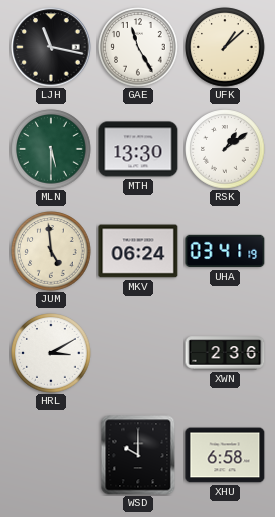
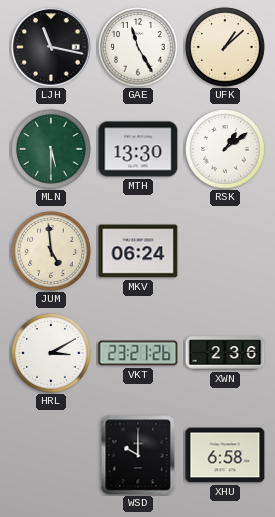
UHA: 03:41 -> none (225, 251)
VKT: none -> 23:21 (138, 353)
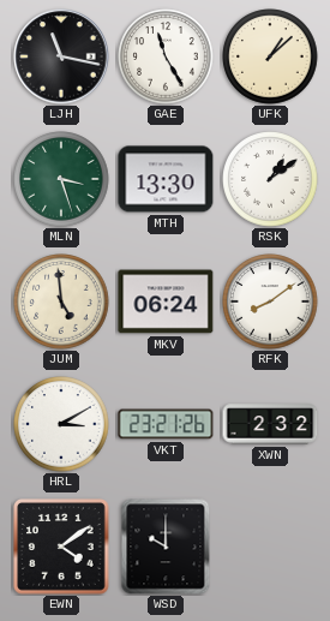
MLN: 5:30 -> 3:27 (61, 179)
RFK: none -> 8:09 (270, 301)
XWN: 2:36 -> 2:32 (270, 424)
EWN: none -> 4:09 (62, 548)
XHU: 6:58 -> none (225, 455)
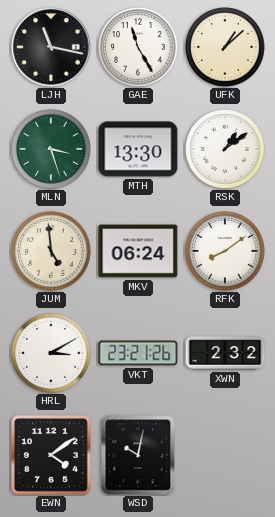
WSD: 10:00 -> 10:02 (138, 455)
